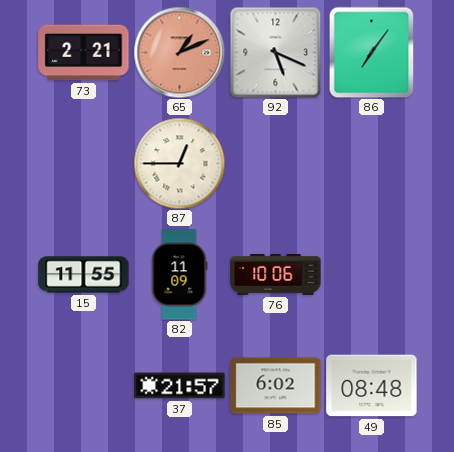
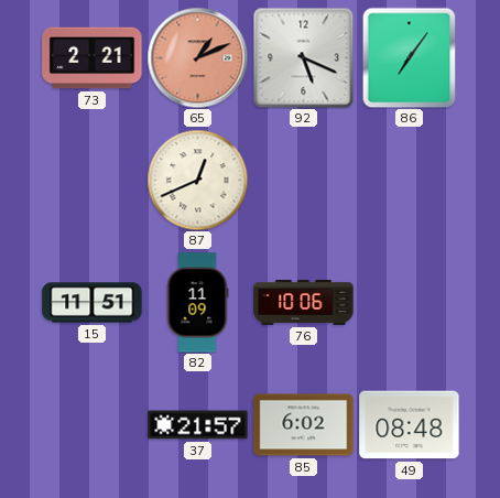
87: 12:45 -> 12:41 (197, 180)
15: 11:55 -> 11:51 (93, 303)
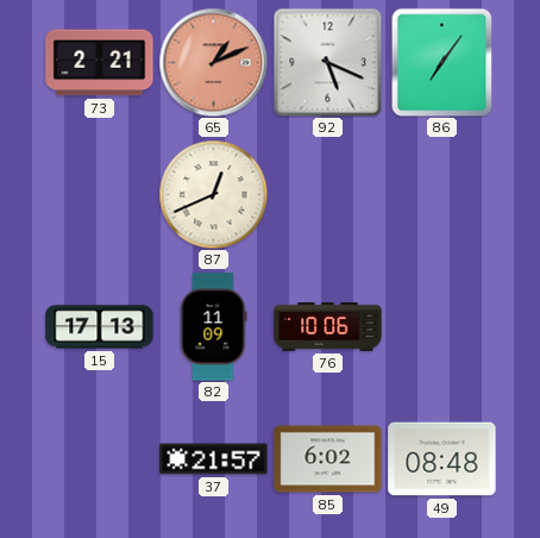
15: 11:51 -> 17:13 (100, 327)
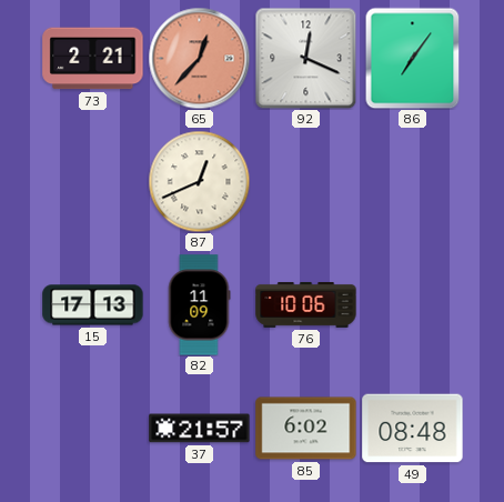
65: 1:11 -> 12:37 (199, 58)
92: 5:19 -> 12:19 (305, 58)
